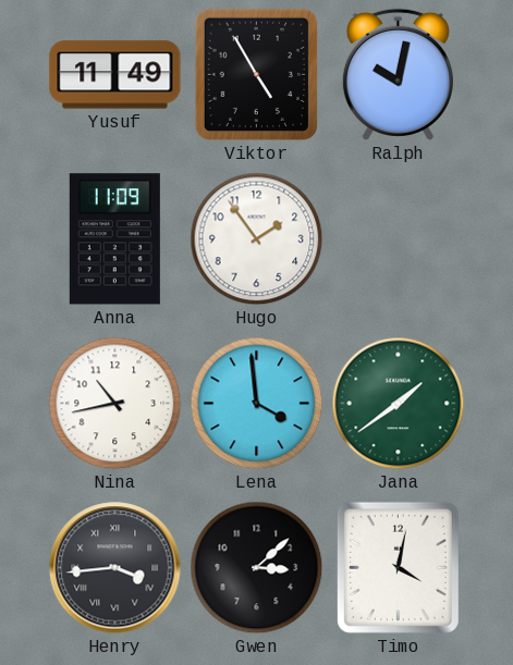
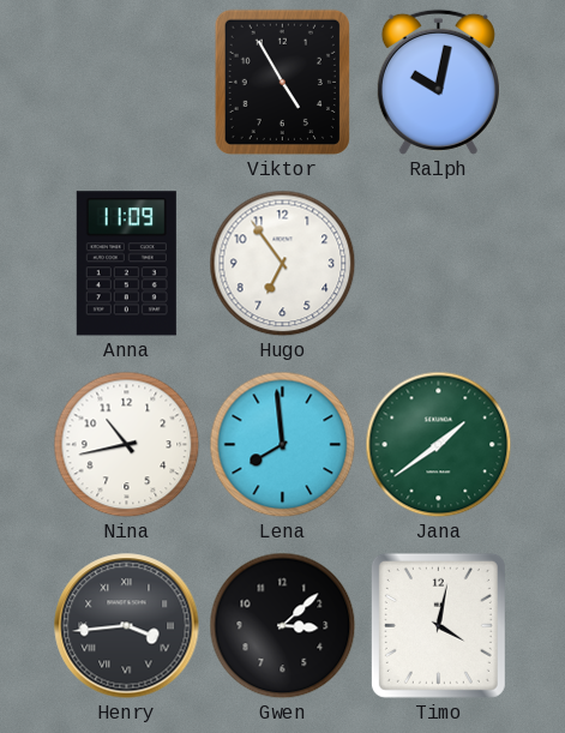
Yusuf: 11:49 -> none (115, 75)
Hugo: 1:54 -> 6:54 (283, 264)
Lena: 3:59 -> 7:59 (283, 445)
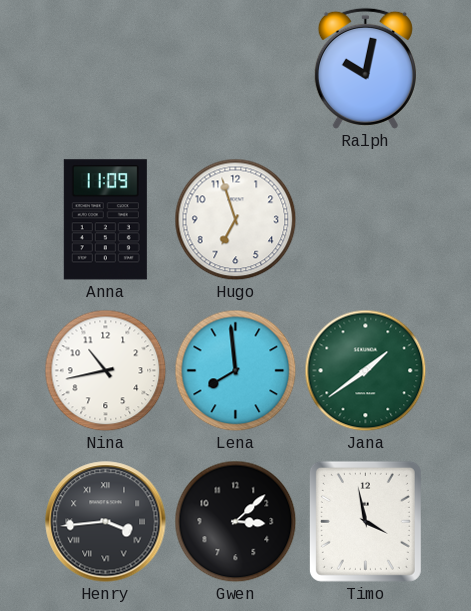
Viktor: 4:55 -> none (282, 82)
Hugo: 6:54 -> 6:57 (236, 220)
Timo: 4:02 -> 3:58 (365, 521)
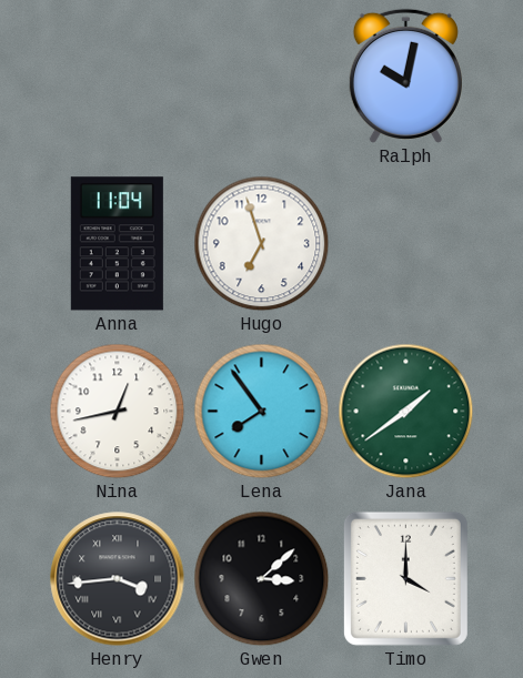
Anna: 11:09 -> 11:04 (117, 244)
Nina: 10:43 -> 12:43 (118, 412)
Lena: 7:59 -> 7:54 (262, 412)
Timo: 3:58 -> 4:00 (405, 578)
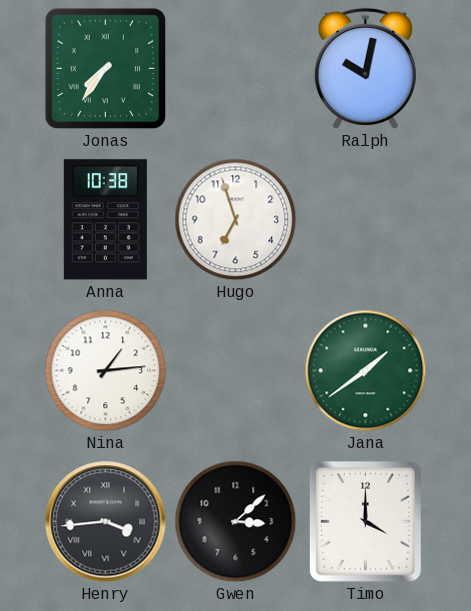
Jonas: none -> 7:36 (106, 69)
Anna: 11:04 -> 10:38 (105, 220)
Nina: 12:43 -> 1:14 (106, 371)
Lena: 7:54 -> none (262, 412)
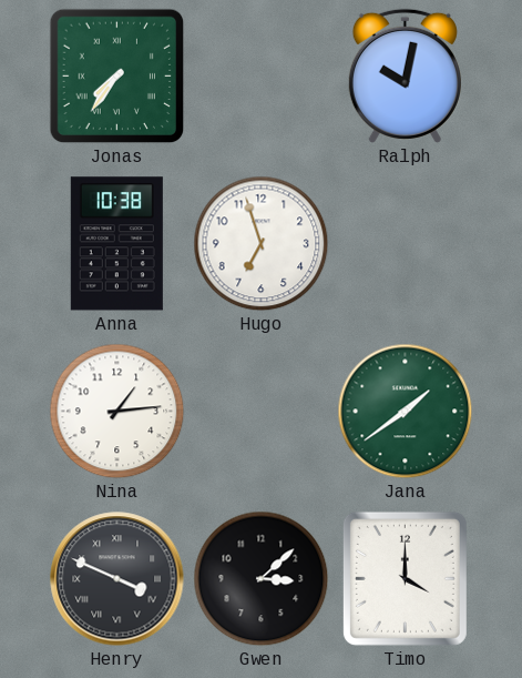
Henry: 3:44 -> 3:49 (117, 579)
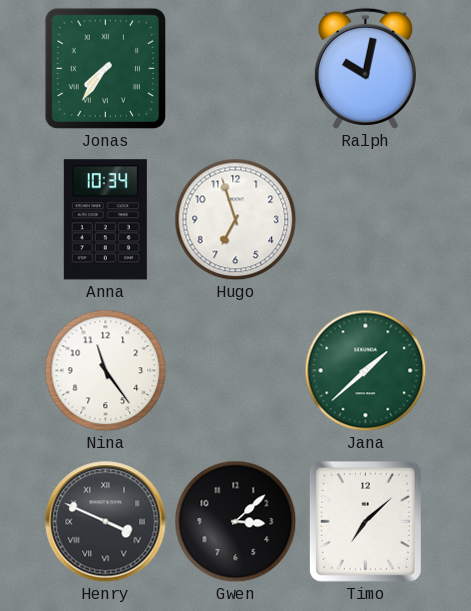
Anna: 10:38 -> 10:34 (105, 220)
Nina: 1:14 -> 11:24 (106, 371)
Jana: 1:39 -> 1:38 (366, 371)
Timo: 4:00 -> 7:08 (365, 521)
